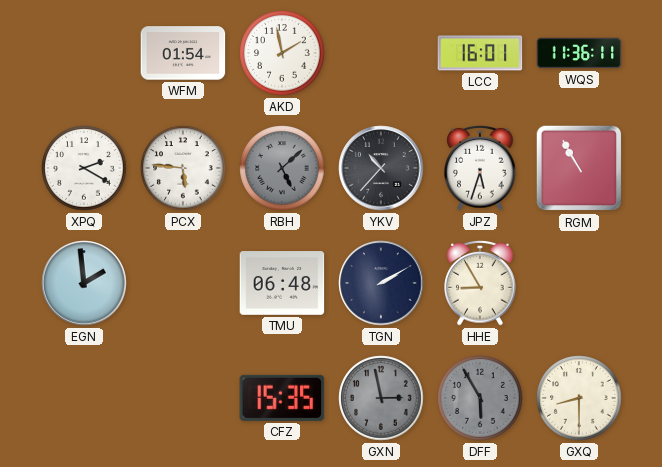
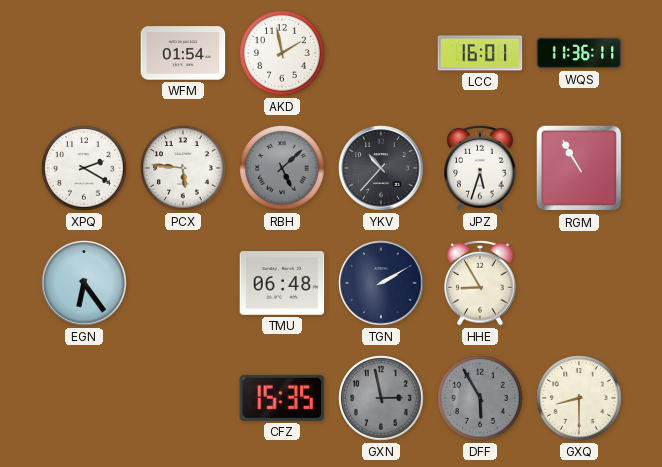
EGN: 1:59 -> 6:24 (84, 283)
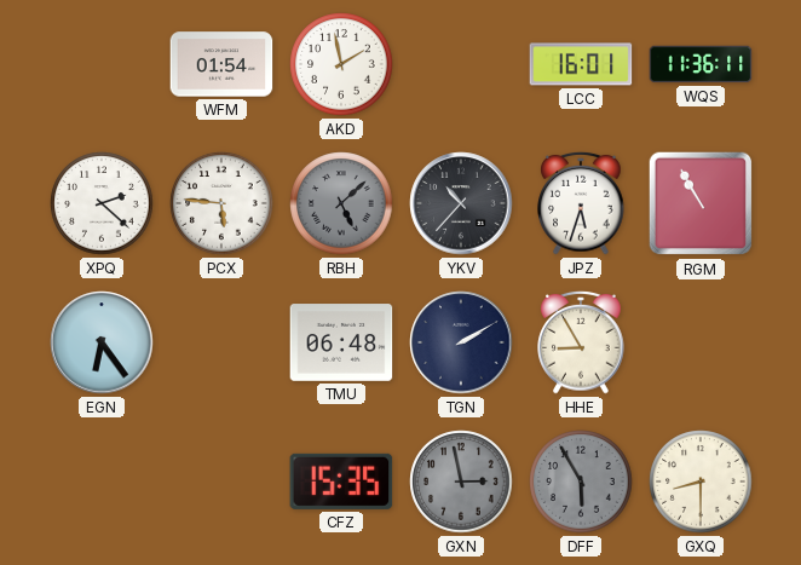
XPQ: 2:20 -> 2:22 (102, 203)
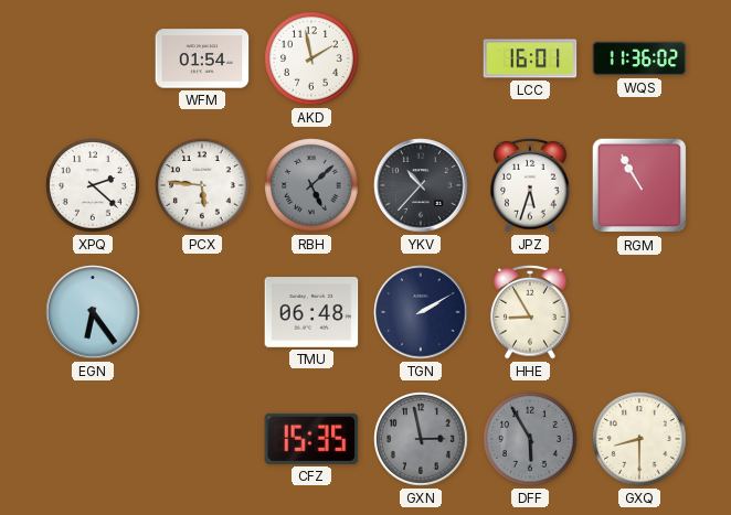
WQS: 11:36:11 -> 11:36:02 (639, 58)
